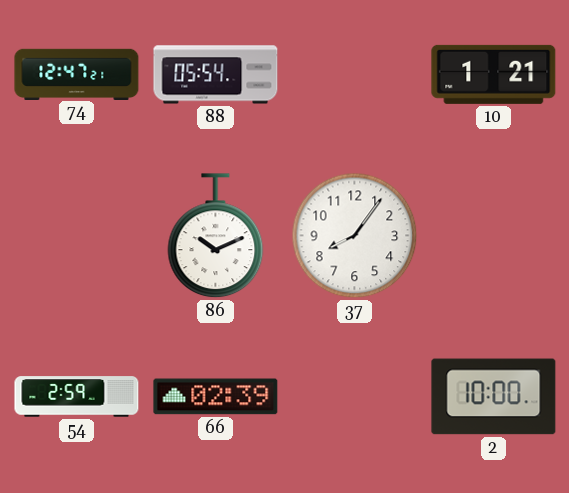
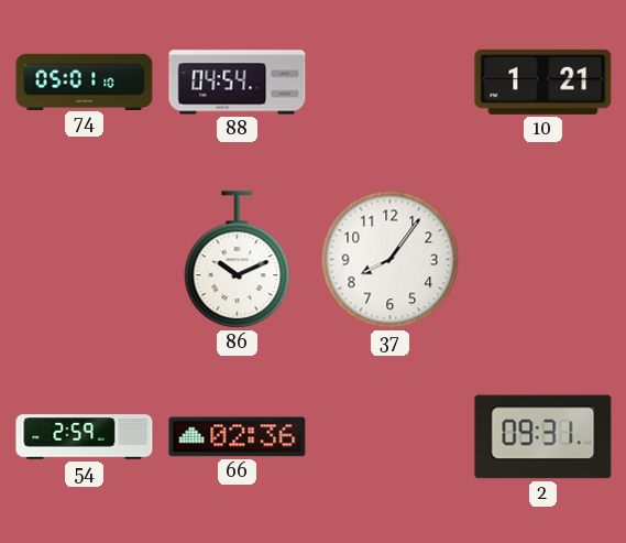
74: 12:47 -> 05:01 (85, 82)
88: 05:54 -> 04:54 (238, 83)
66: 02:39 -> 02:36 (238, 437)
2: 10:00 -> 09:31 (543, 437)
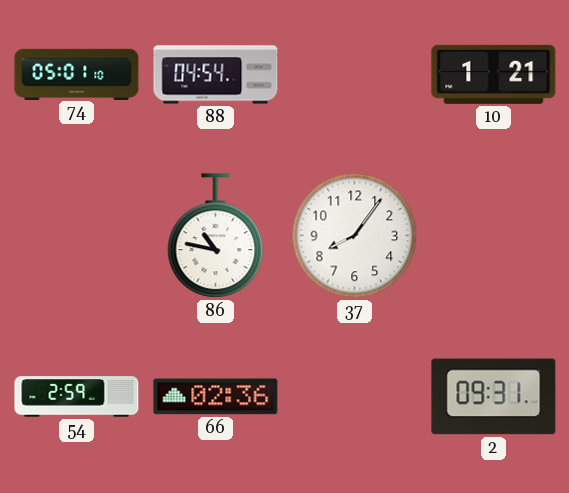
86: 10:11 -> 10:47 (216, 236)
